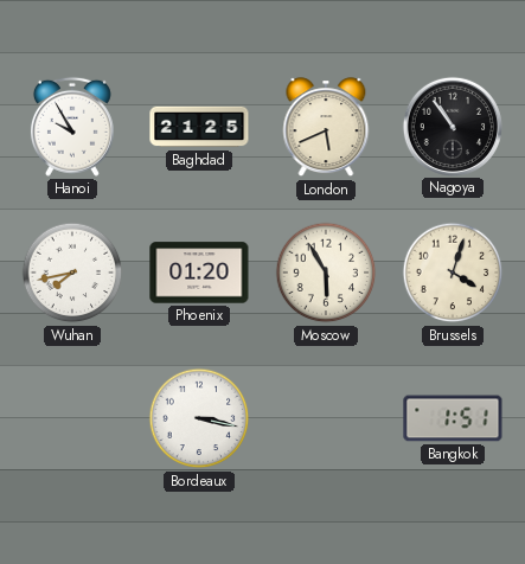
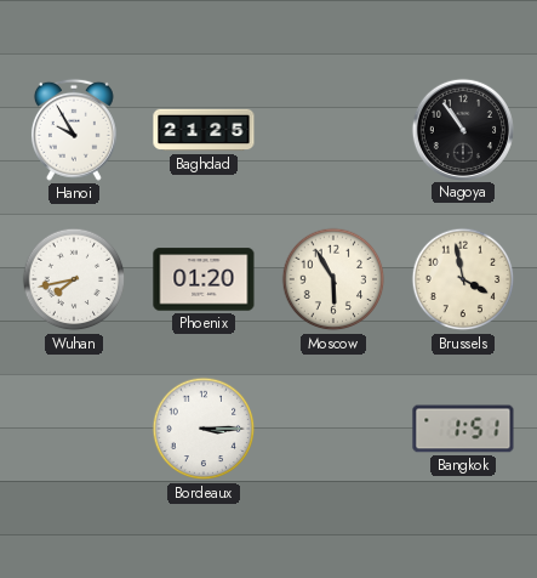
London: 5:41 -> none (326, 128)
Brussels: 4:03 -> 3:58 (463, 279)
Bordeaux: 3:17 -> 3:15 (204, 429)
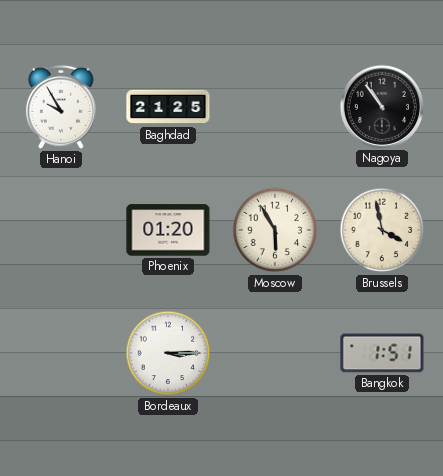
Wuhan: 7:43 -> none (74, 279)
